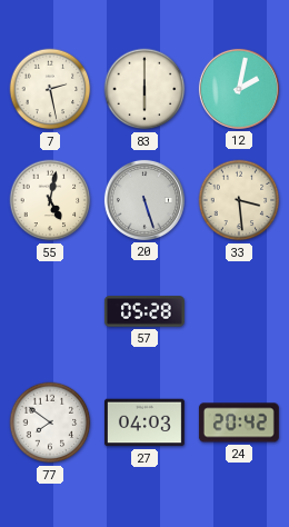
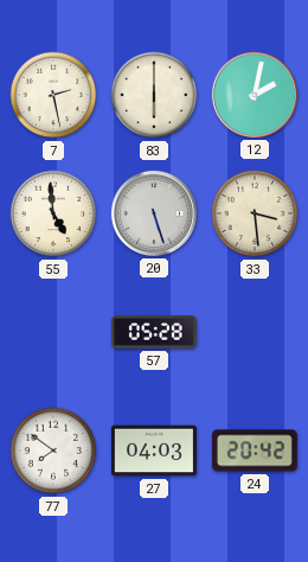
55: 5:02 -> 4:59 (53, 213)
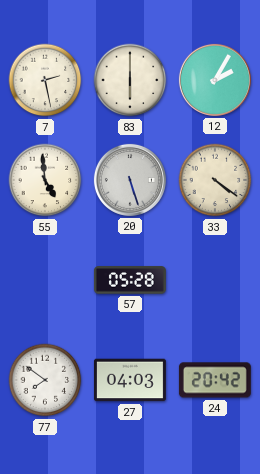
12: 2:02 -> 2:05 (215, 80)
33: 3:29 -> 4:21 (215, 180)
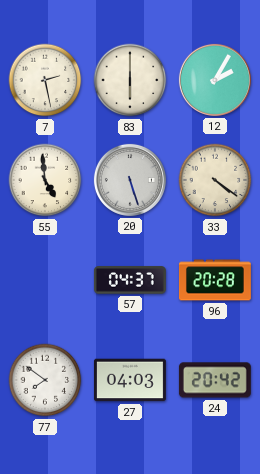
57: 05:28 -> 04:37 (130, 280)
96: none -> 20:28 (215, 280)
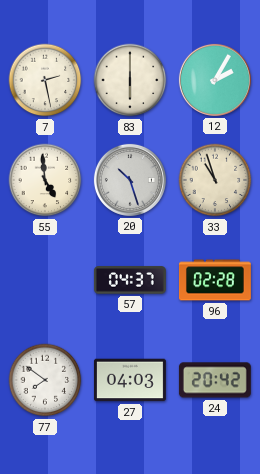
20: 5:27 -> 10:27 (130, 180)
33: 4:21 -> 10:57 (215, 180)
96: 20:28 -> 02:28 (215, 280)
